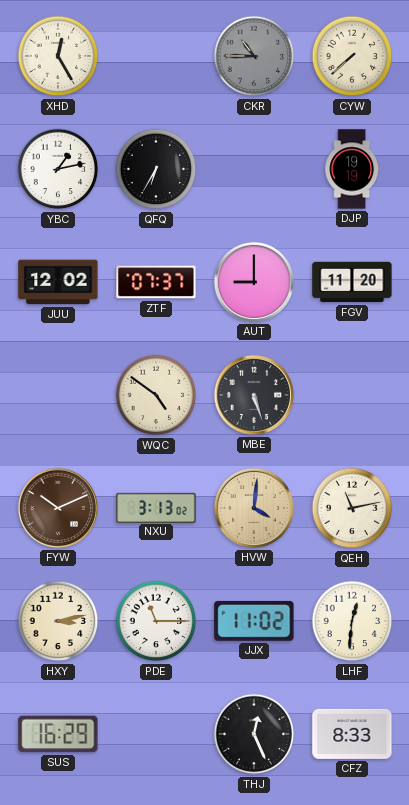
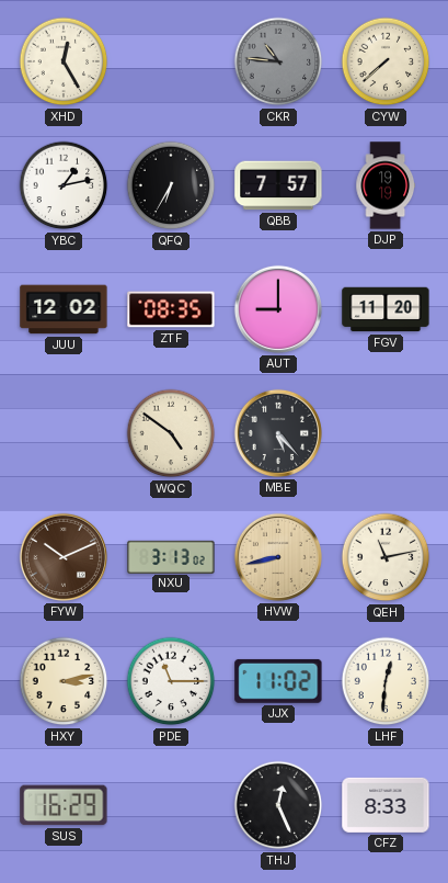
CKR: 10:45 -> 10:46 (278, 61)
QBB: none -> 7:57 (278, 185)
ZTF: 07:37 -> 08:35 (171, 309)
MBE: 5:27 -> 5:23 (278, 433)
HVW: 4:01 -> 8:43 (278, 557)
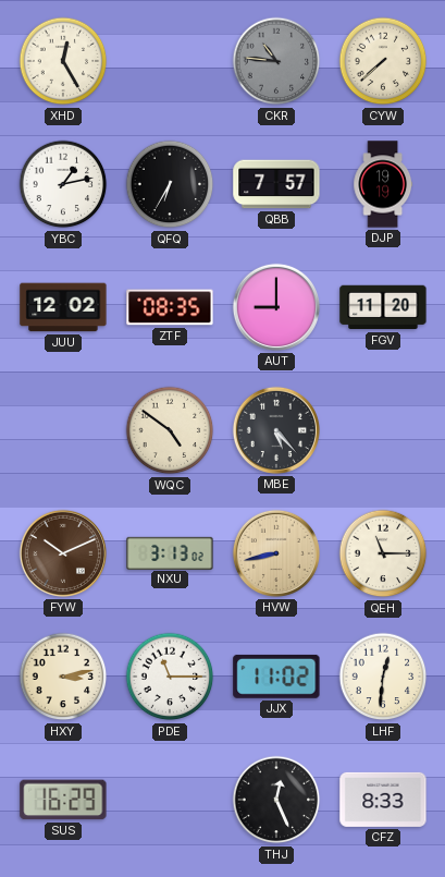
QEH: 11:13 -> 11:15 (383, 553)
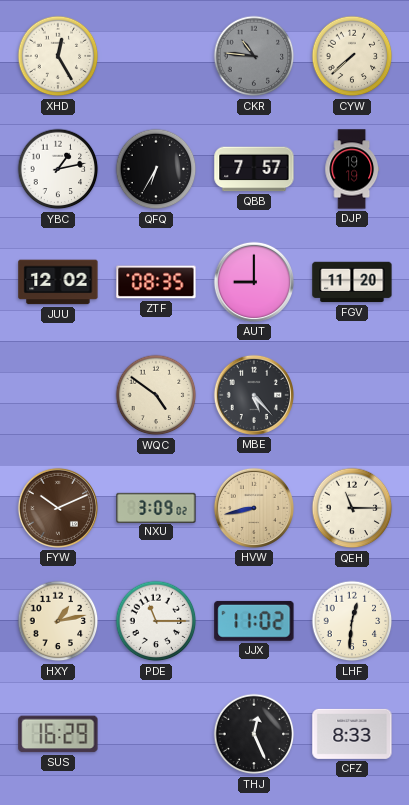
NXU: 3:13 -> 3:09 (156, 507)
HXY: 3:13 -> 1:13 (58, 621)
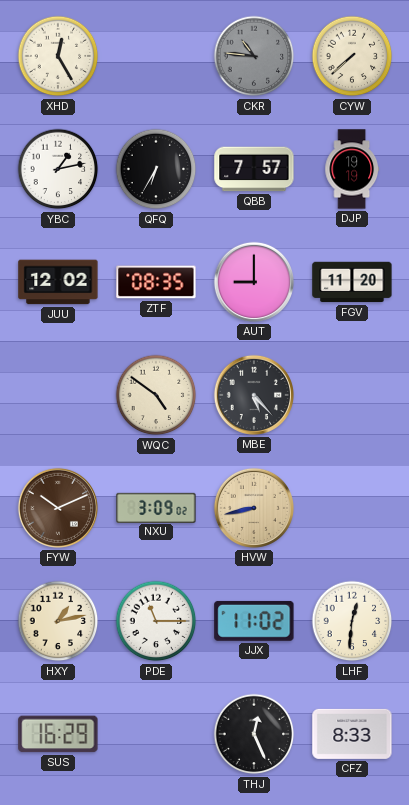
QEH: 11:15 -> none (352, 508)
